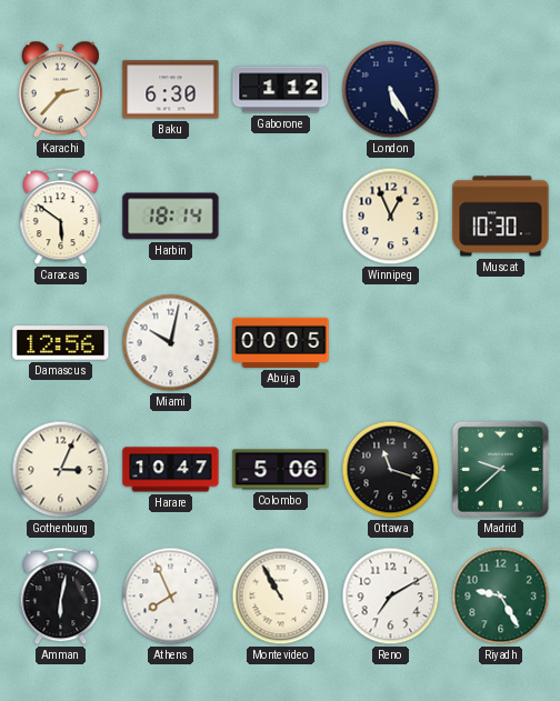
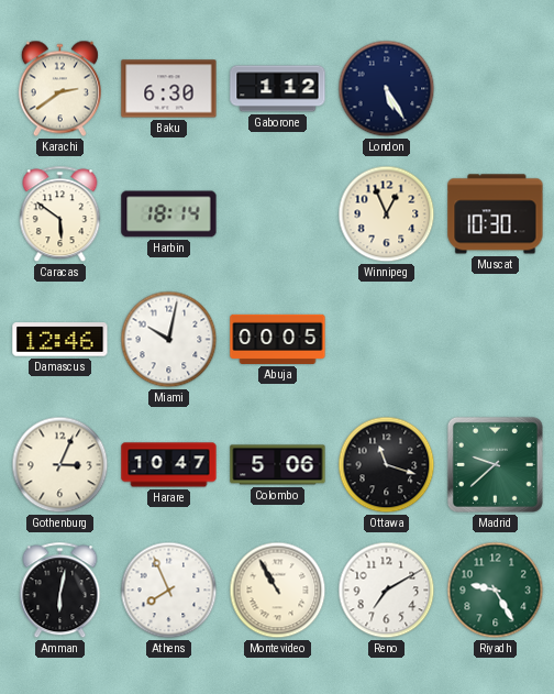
Karachi: 2:37 -> 2:39 (59, 89)
Damascus: 12:56 -> 12:46 (60, 340)
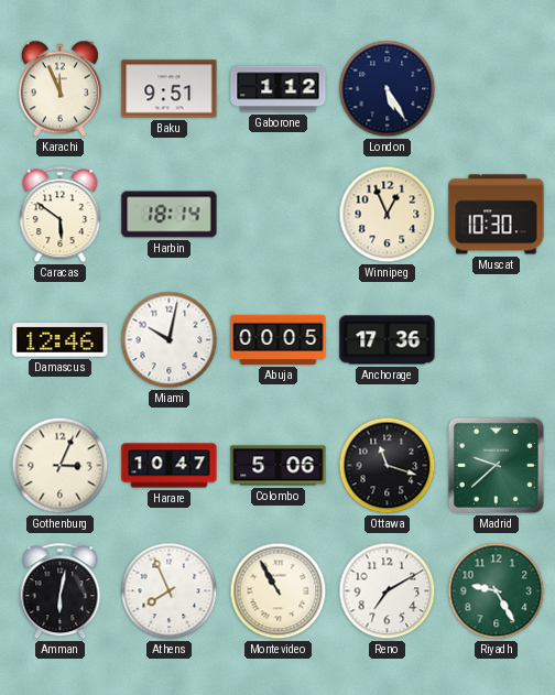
Karachi: 2:39 -> 11:56 (59, 89)
Baku: 6:30 -> 9:51 (170, 89)
Anchorage: none -> 17:36 (388, 340)
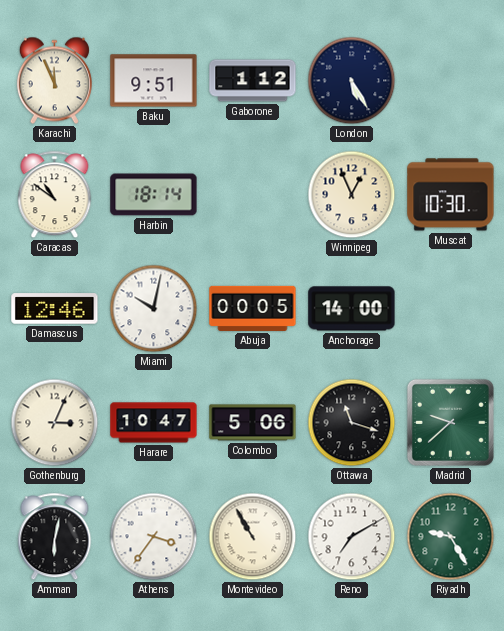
Caracas: 5:51 -> 10:51 (55, 195)
Anchorage: 17:36 -> 14:00 (352, 309)
Athens: 7:56 -> 3:36 (154, 537)
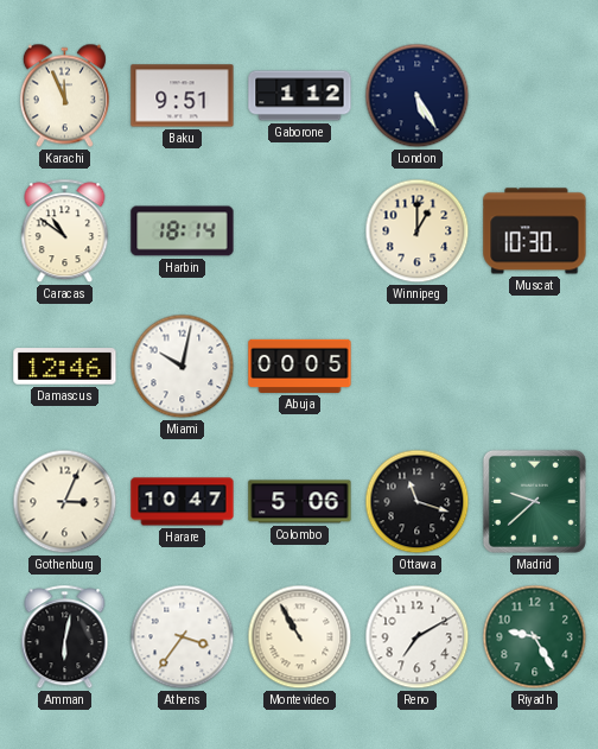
Winnipeg: 12:56 -> 1:00 (418, 231)
Anchorage: 14:00 -> none (352, 309)
